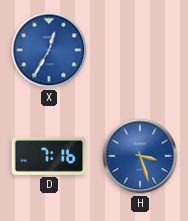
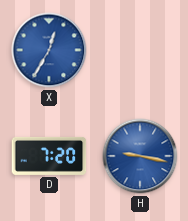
D: 7:16 -> 7:20 (49, 156)
H: 3:27 -> 9:17 (140, 156)
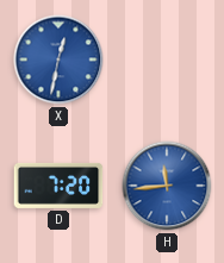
X: 12:35 -> 12:32 (58, 60)
H: 9:17 -> 11:44 (167, 186)
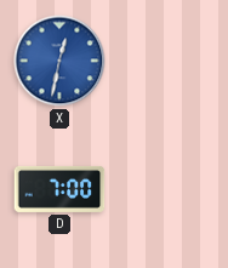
D: 7:20 -> 7:00 (59, 189)
H: 11:44 -> none (167, 186)
